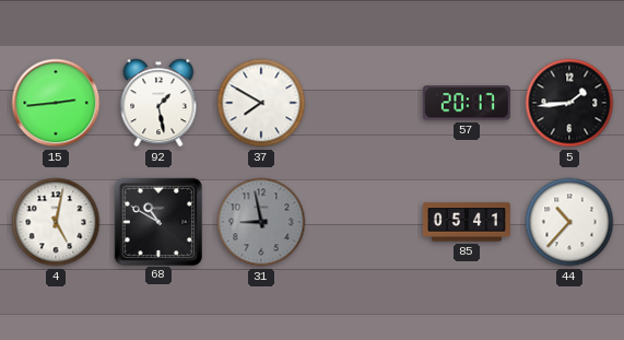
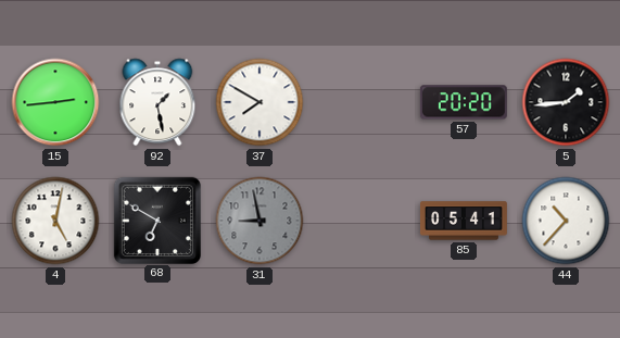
57: 20:17 -> 20:20 (464, 102)
68: 10:50 -> 6:50 (156, 220)
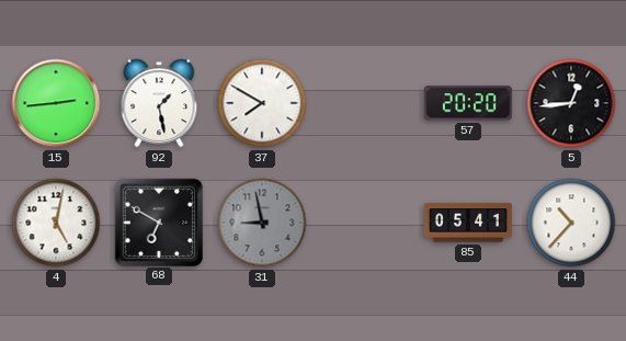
5: 1:44 -> 12:44 (571, 103)
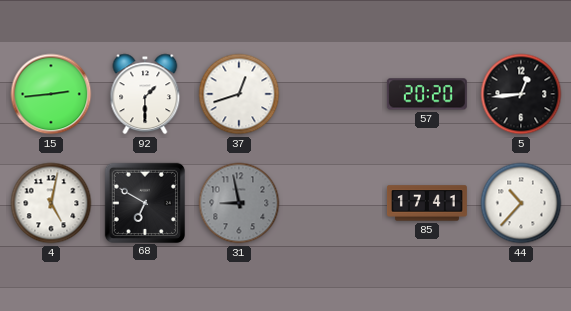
92: 1:28 -> 1:30 (145, 94)
37: 7:50 -> 12:42 (239, 94)
85: 05:41 -> 17:41 (427, 203)
